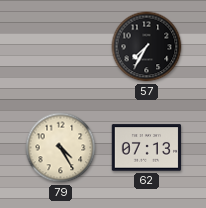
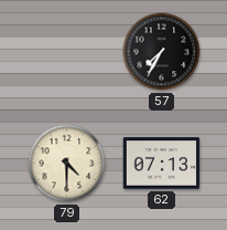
79: 4:25 -> 4:30 (67, 164)
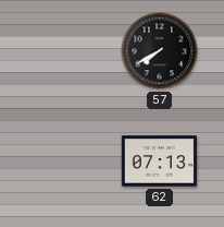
57: 7:35 -> 7:40 (160, 51)
79: 4:30 -> none (67, 164)
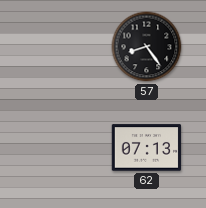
57: 7:40 -> 8:24 (147, 47)
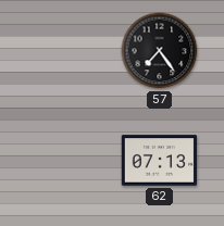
57: 8:24 -> 7:24 (160, 51)
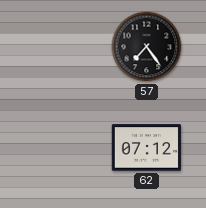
62: 07:13 -> 07:12 (147, 148)
